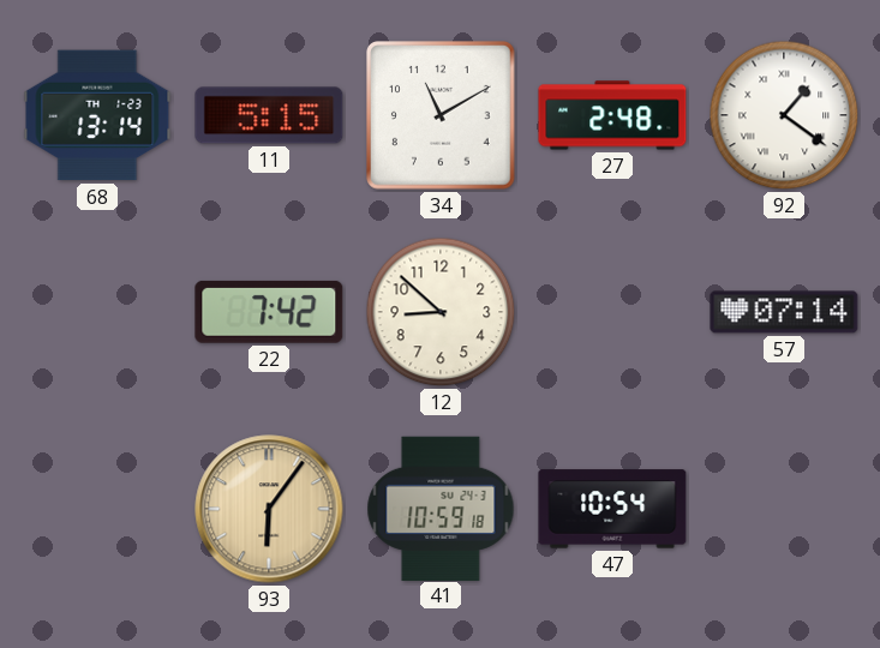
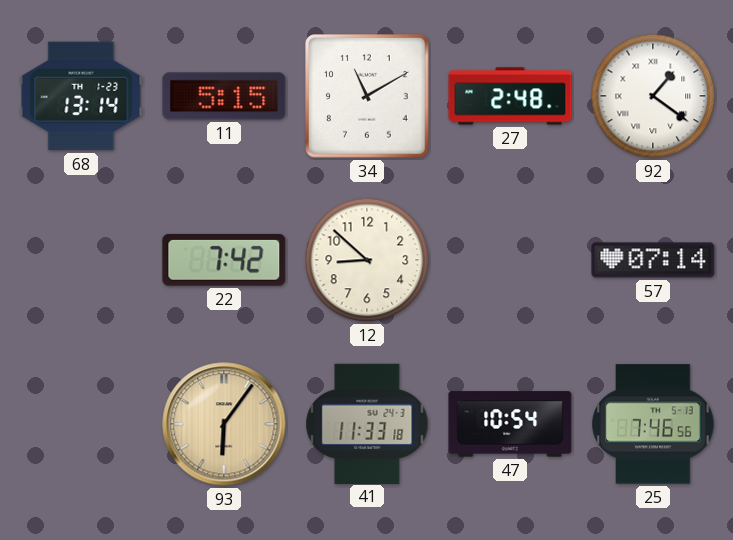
41: 10:59 -> 11:33 (367, 423)
25: none -> 7:46 (653, 424)
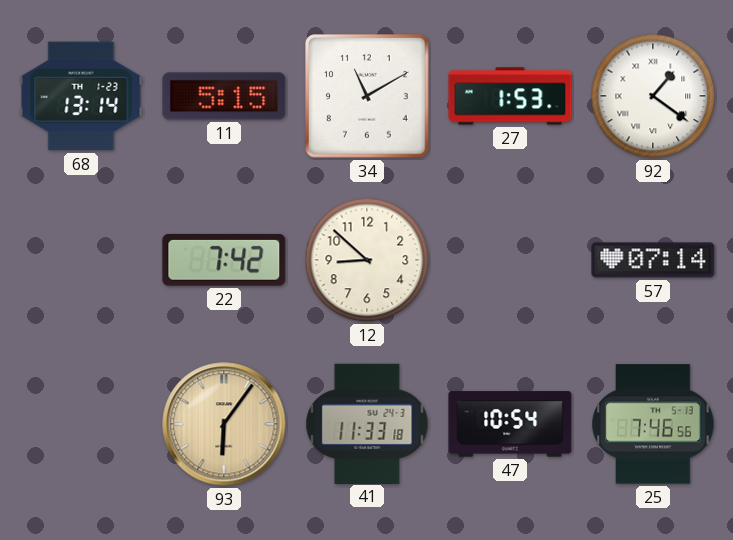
27: 2:48 -> 1:53 (510, 96)
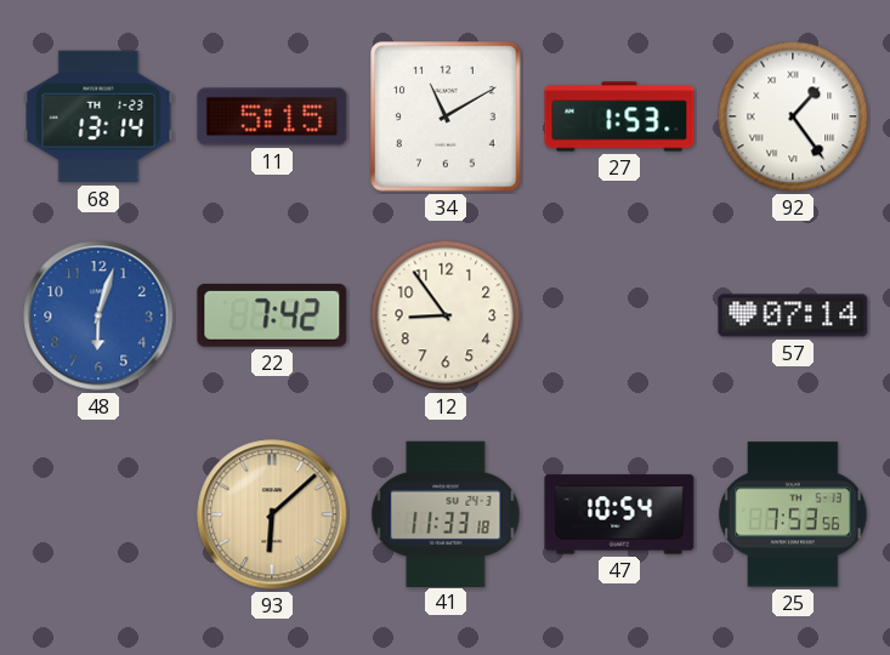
92: 1:21 -> 1:24 (793, 116)
48: none -> 6:03 (98, 315)
12: 8:52 -> 8:54 (446, 315)
93: 6:06 -> 6:08 (272, 514)
25: 7:46 -> 7:53 (793, 514)
